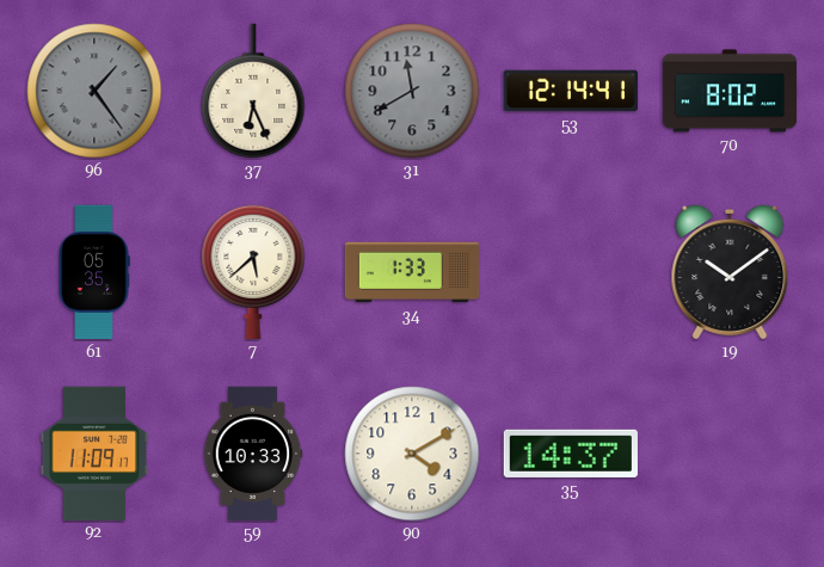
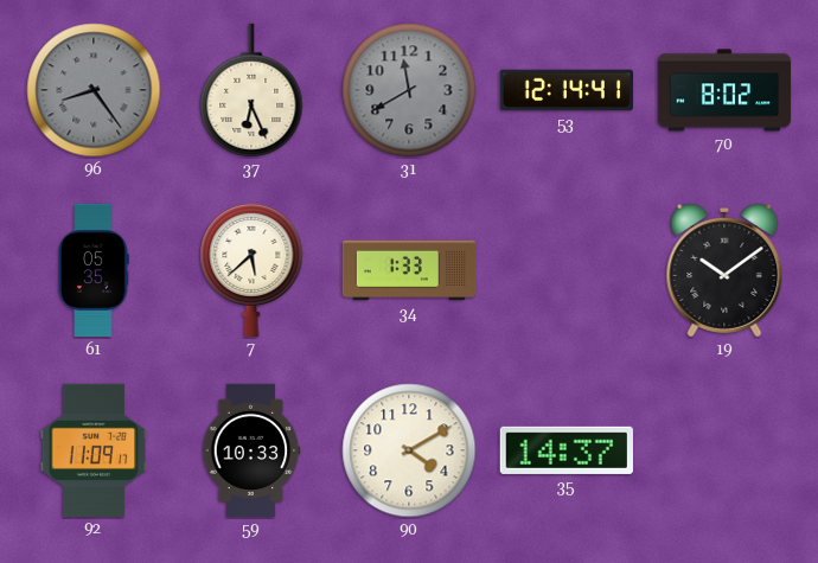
96: 1:24 -> 8:24 (94, 90)
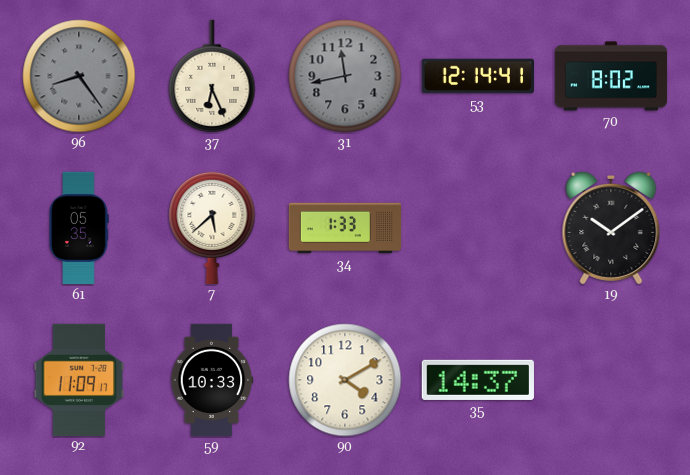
31: 11:40 -> 11:43 (345, 76)
